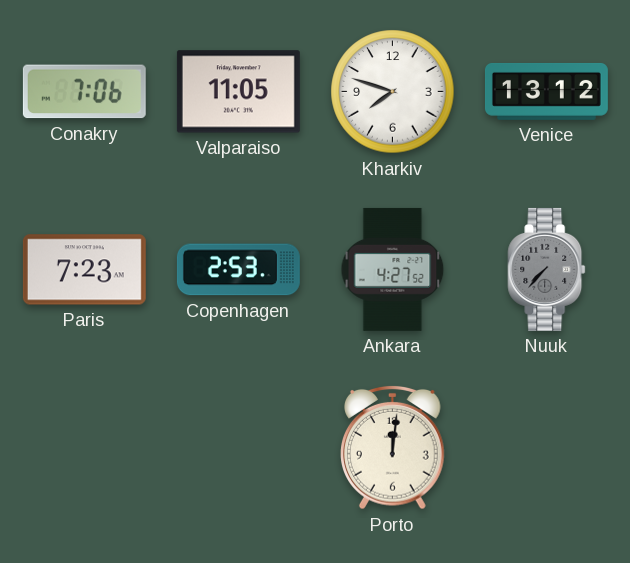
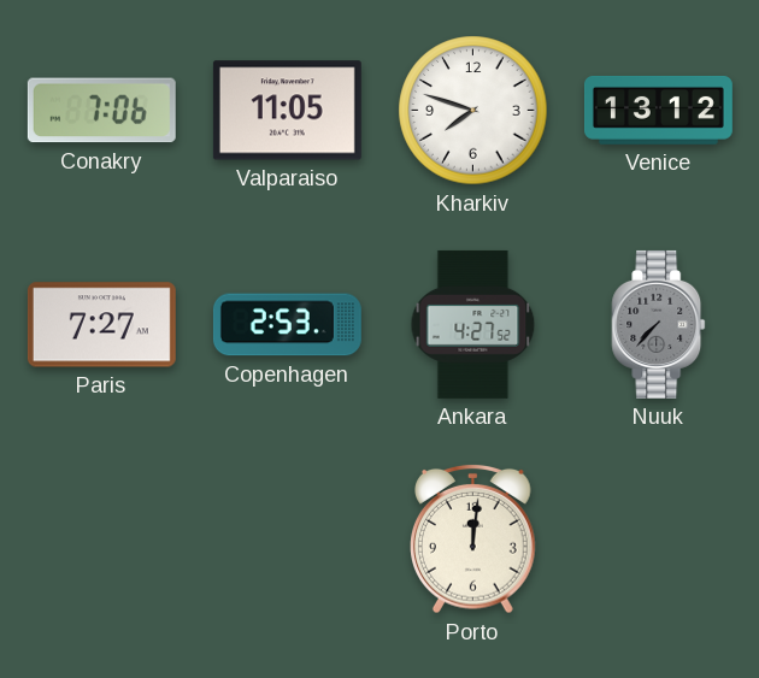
Paris: 7:23 -> 7:27 (101, 325)
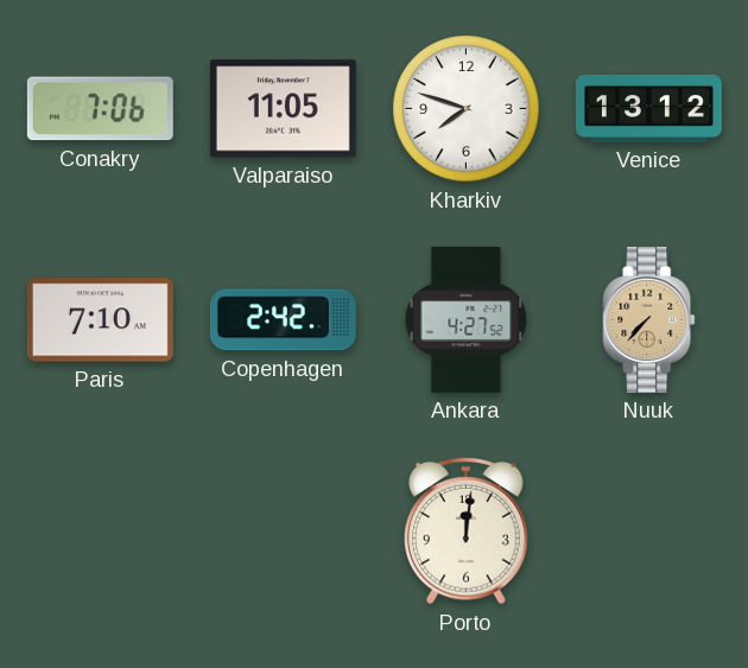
Paris: 7:27 -> 7:10 (100, 320)
Copenhagen: 2:53 -> 2:42 (283, 320)
Nuuk dial: grey -> champagne (649, 319)
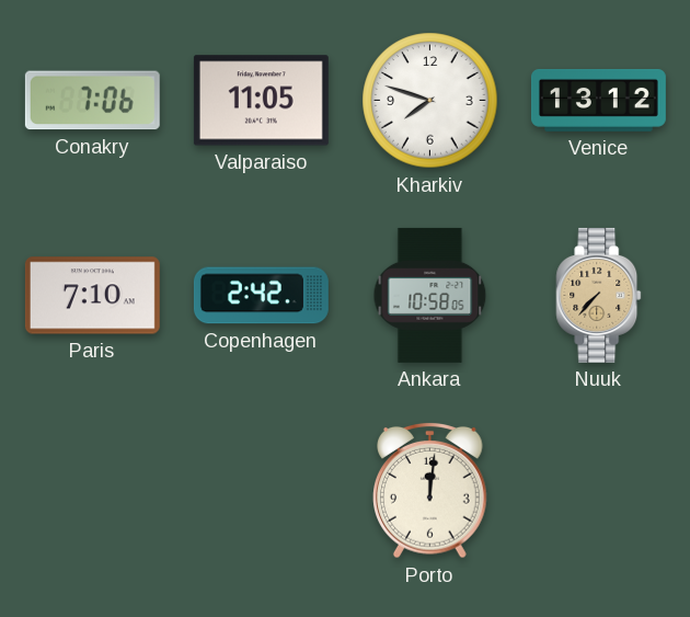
Ankara: 4:27 -> 10:58 (430, 295)
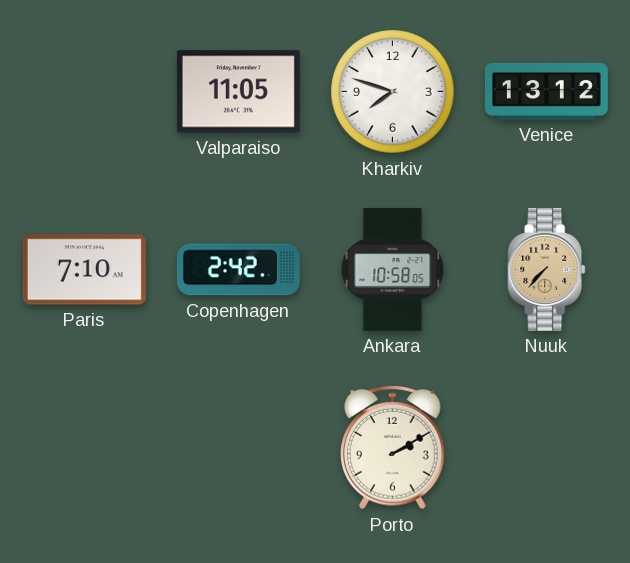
Conakry: 7:06 -> none (92, 101)
Porto: 12:01 -> 2:10 (393, 447)
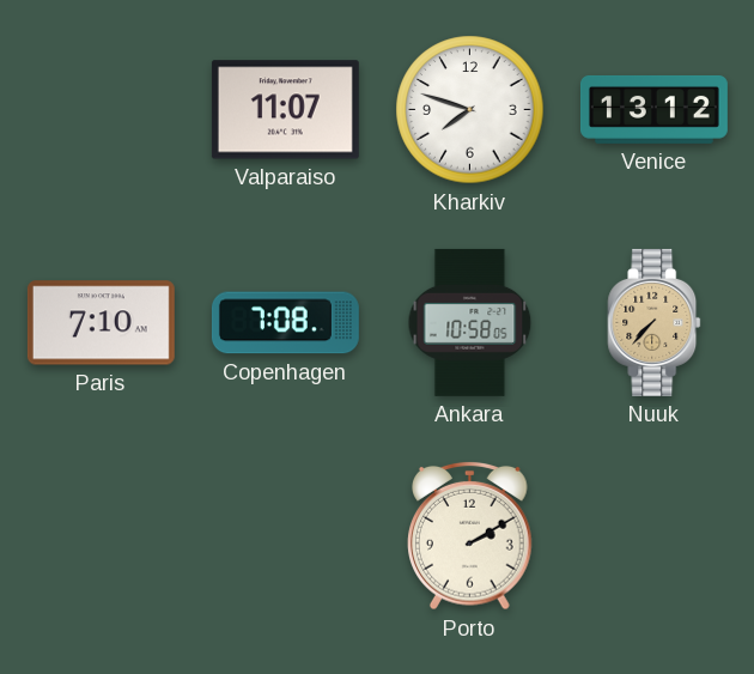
Valparaiso: 11:05 -> 11:07 (285, 110)
Copenhagen: 2:42 -> 7:08 (285, 323)
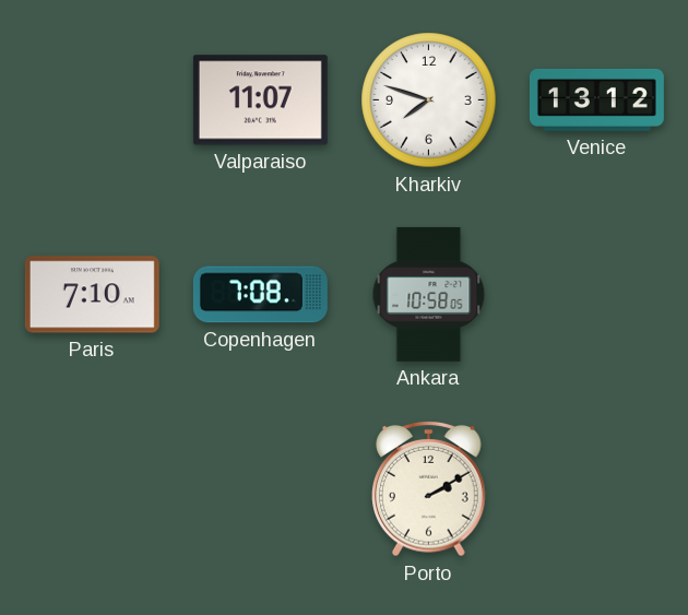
Nuuk: 7:37 -> none (655, 322)
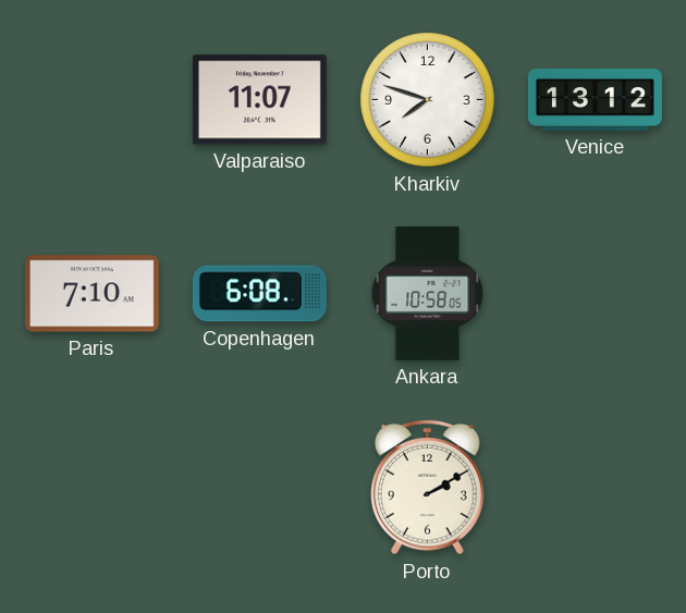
Copenhagen: 7:08 -> 6:08 (259, 294)
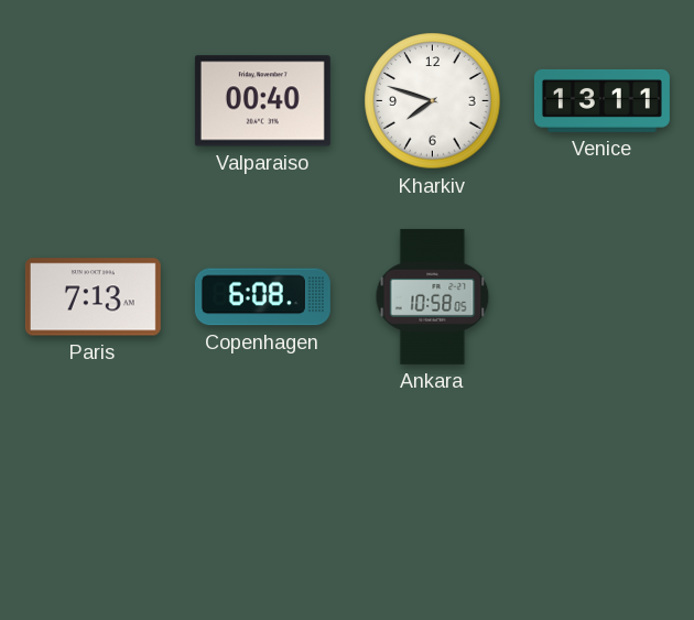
Valparaiso: 11:07 -> 00:40 (262, 101)
Venice: 13:12 -> 13:11 (601, 100)
Paris: 7:10 -> 7:13 (93, 297)
Porto: 2:10 -> none (428, 487)
